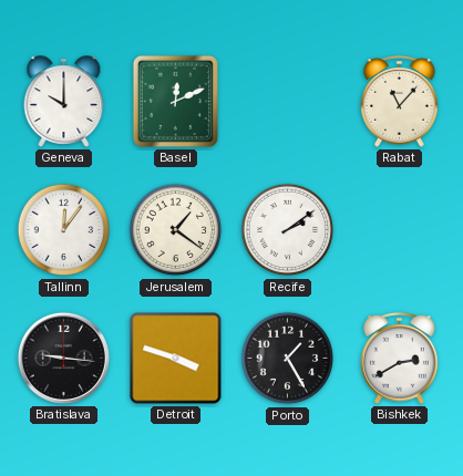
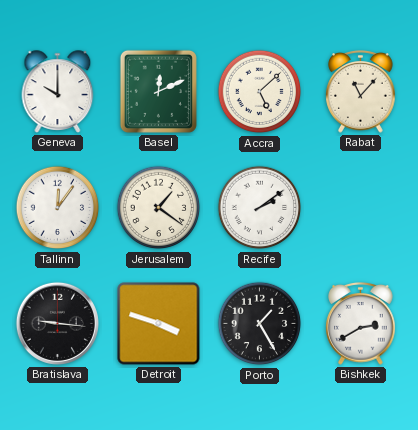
Accra: none -> 5:08 (260, 92)
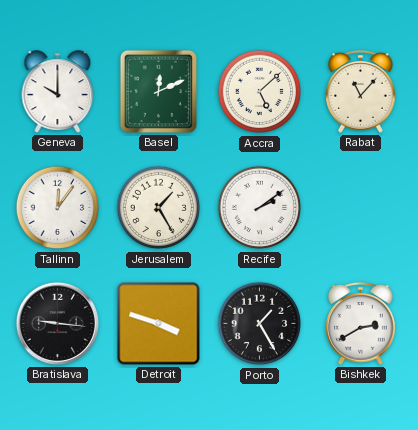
Jerusalem: 1:21 -> 1:25 (159, 208)
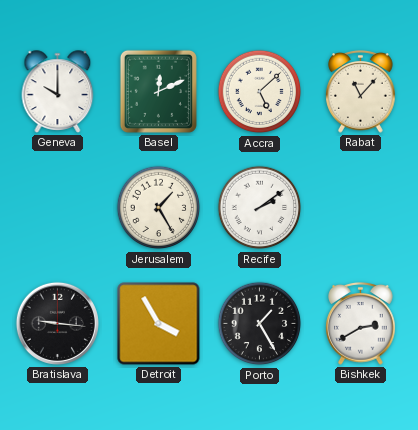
Tallinn: 12:06 -> none (58, 208)
Detroit: 3:48 -> 3:55 (159, 324)
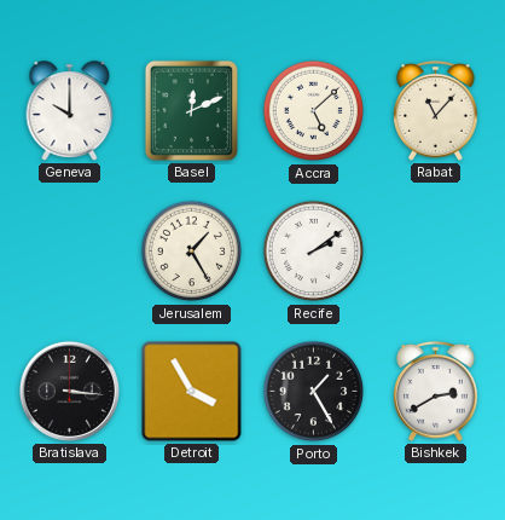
Bratislava: 9:16 -> 3:16 (69, 391)
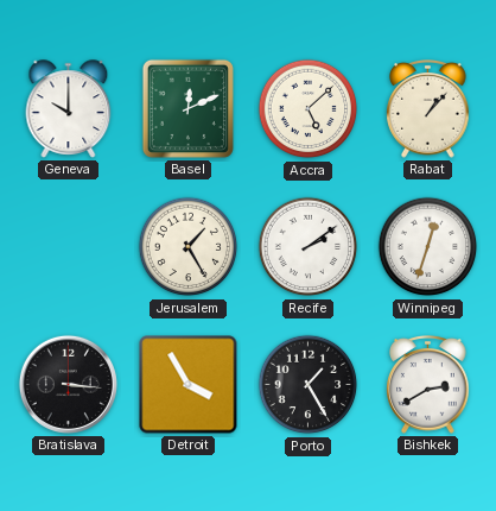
Rabat: 11:07 -> 1:07 (428, 109)
Winnipeg: none -> 12:33 (428, 247)
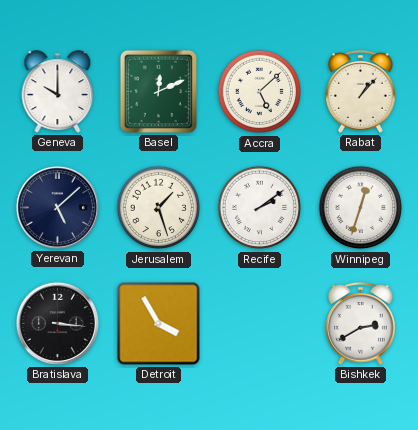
Yerevan: none -> 5:08 (57, 207)
Jerusalem: 1:25 -> 1:27 (159, 208)
Porto: 1:25 -> none (309, 385)
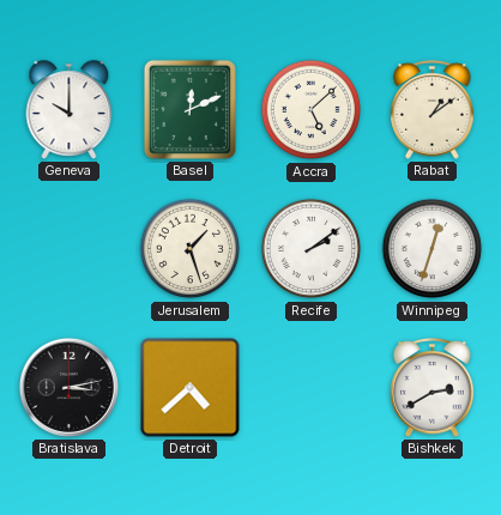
Rabat: 1:07 -> 1:09 (433, 110)
Yerevan: 5:08 -> none (57, 207)
Bratislava: 3:16 -> 3:13 (68, 387)
Detroit: 3:55 -> 4:38 (191, 388)
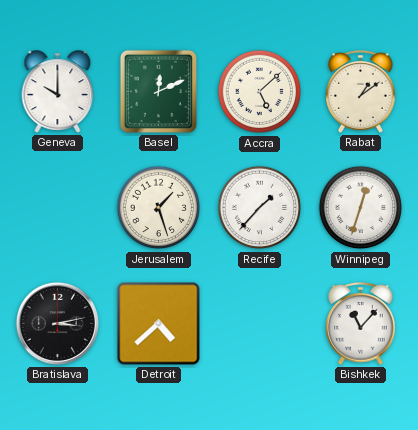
Recife: 2:09 -> 1:37 (260, 208)
Bishkek: 2:40 -> 11:07 (361, 324)
